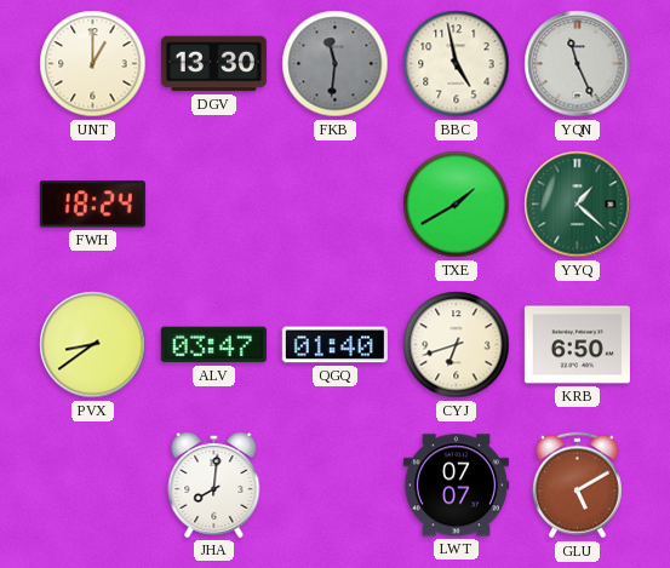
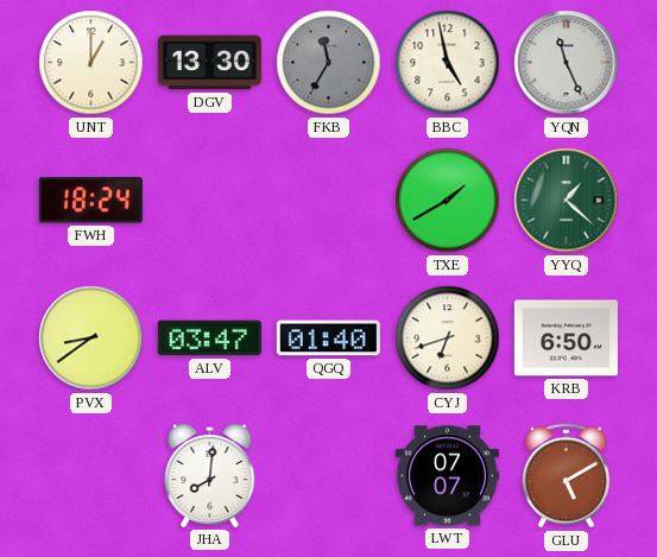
FKB: 11:31 -> 11:35 (329, 63)
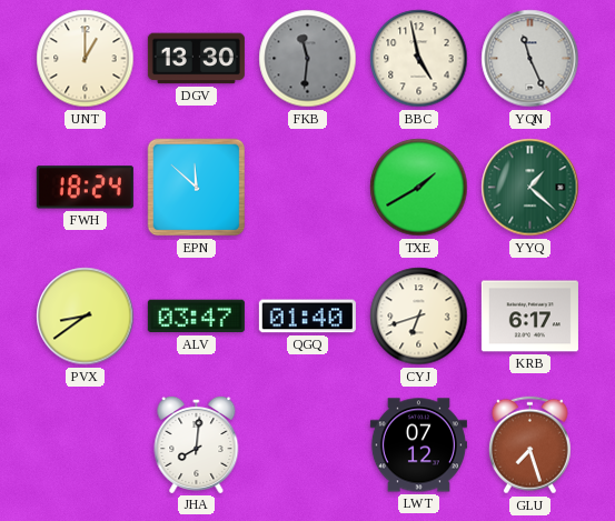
FKB: 11:35 -> 11:31 (308, 59)
EPN: none -> 11:52 (197, 188)
KRB: 6:50 -> 6:17 (529, 317)
LWT: 07:07 -> 07:12 (418, 445)
GLU: 5:10 -> 7:27 (529, 445)
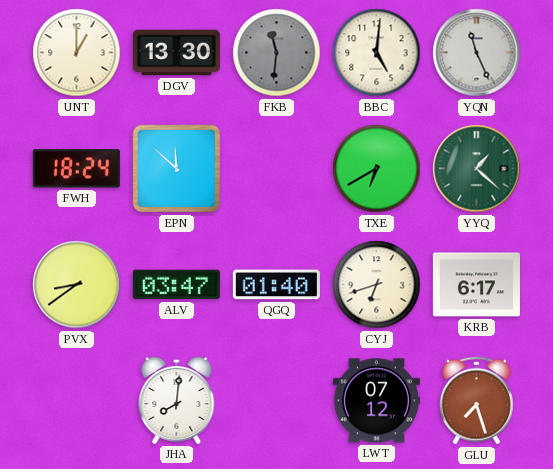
BBC: 4:58 -> 5:01 (377, 53)
TXE: 1:40 -> 6:40 (377, 169)
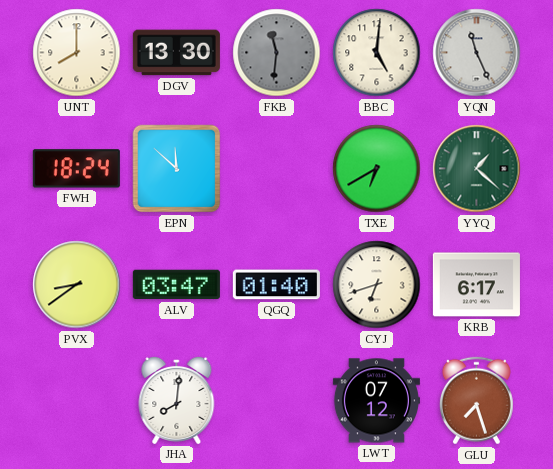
UNT: 1:00 -> 8:00 (77, 53)
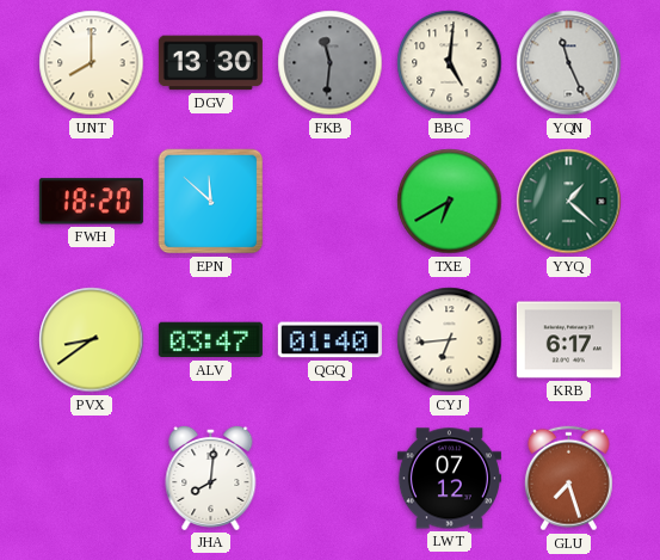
FWH: 18:24 -> 18:20 (91, 202)
CYJ: 6:42 -> 6:44 (450, 340)
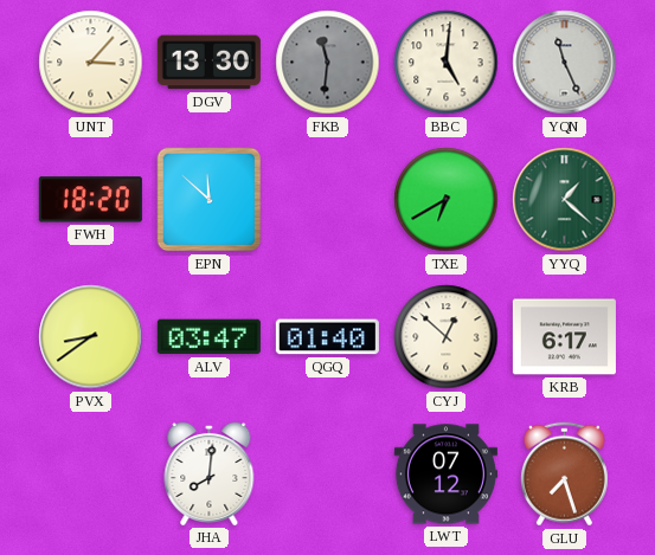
UNT: 8:00 -> 3:07 (91, 63)
CYJ: 6:44 -> 12:52 (447, 337)
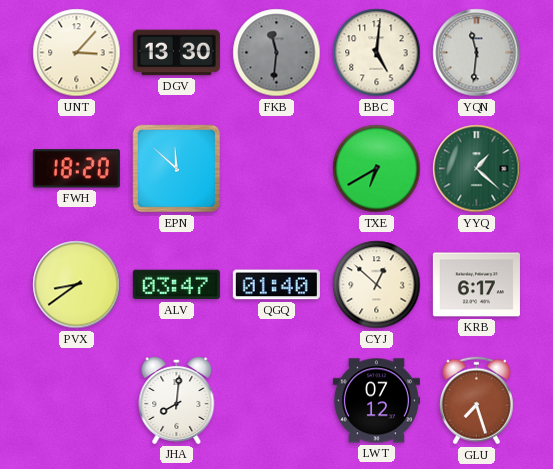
YQN: 11:26 -> 11:31 (477, 53)
